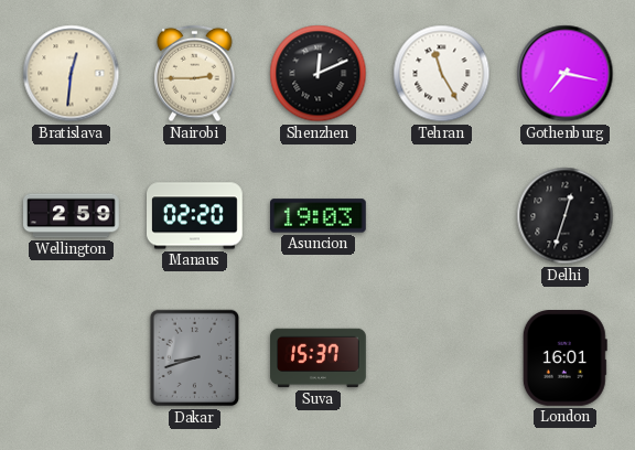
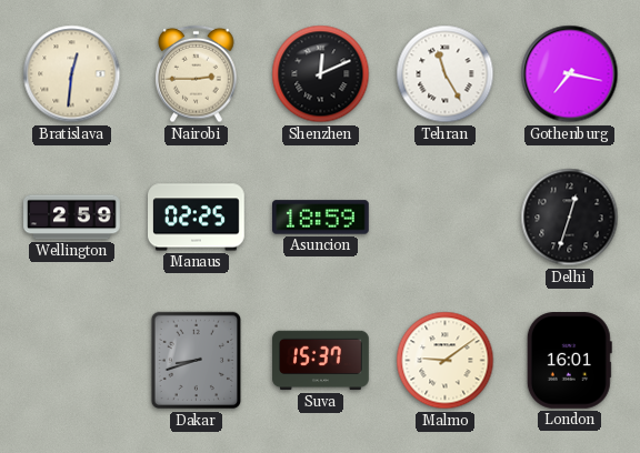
Manaus: 02:20 -> 02:25 (197, 218)
Asuncion: 19:03 -> 18:59 (321, 218)
Malmo: none -> 9:09 (446, 361)
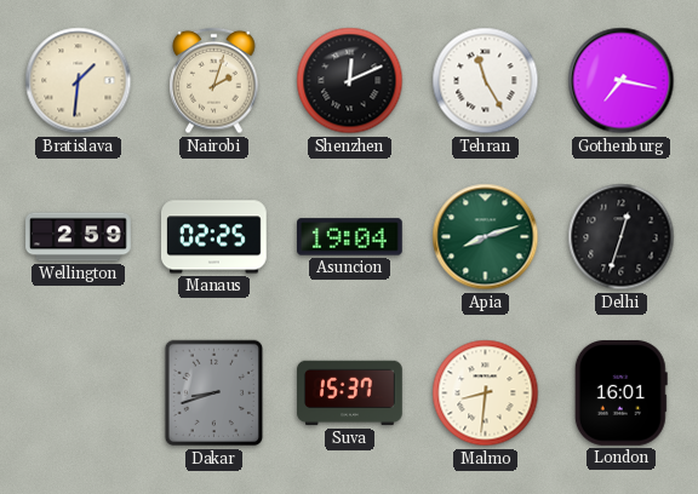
Bratislava: 12:31 -> 1:31 (79, 81)
Nairobi: 2:45 -> 2:03 (214, 81)
Asuncion: 18:59 -> 19:04 (350, 237)
Apia: none -> 8:12 (486, 237)
Malmo: 9:09 -> 8:31 (486, 394)
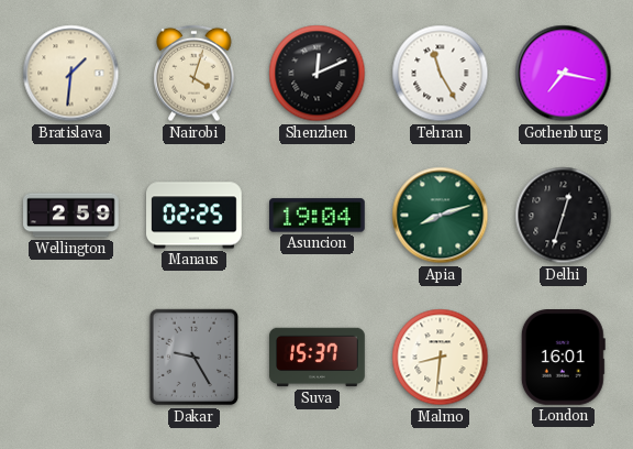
Nairobi: 2:03 -> 4:03 (195, 74)
Dakar: 8:42 -> 9:25 (195, 358)
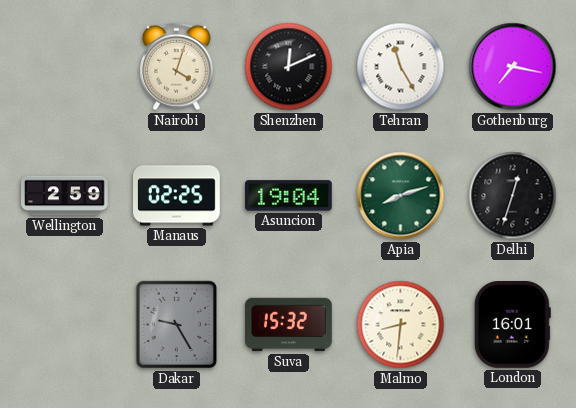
Bratislava: 1:31 -> none (71, 74)
Suva: 15:37 -> 15:32 (289, 325)
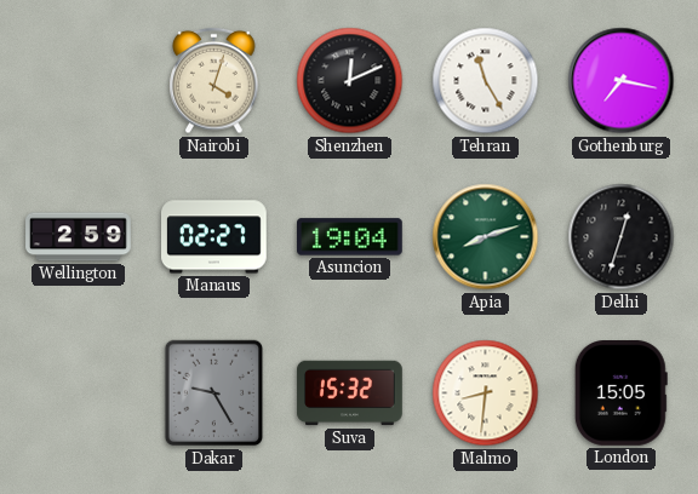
Manaus: 02:25 -> 02:27 (214, 237)
London: 16:01 -> 15:05 (620, 394)
